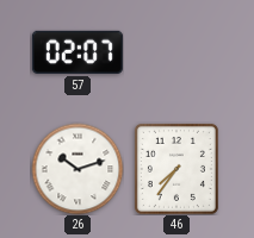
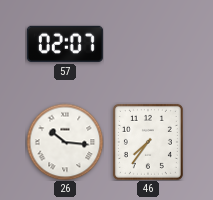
26: 10:12 -> 10:16 (65, 142)
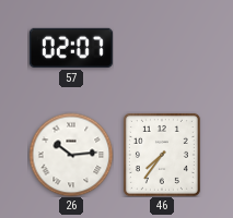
26: 10:16 -> 10:14 (71, 155)
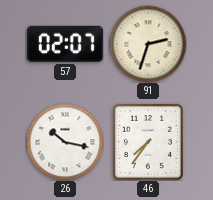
91: none -> 2:33 (148, 44)
26: 10:14 -> 10:17 (65, 142)
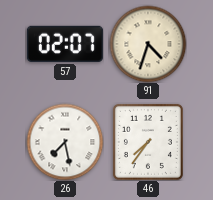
91: 2:33 -> 4:33 (148, 44)
26: 10:17 -> 7:28 (65, 142)
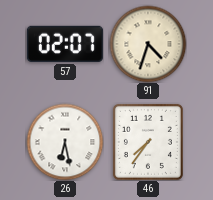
26: 7:28 -> 6:28 (65, 142)
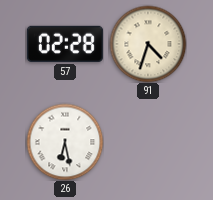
57: 02:07 -> 02:28 (65, 44)
46: 7:36 -> none (148, 142)
